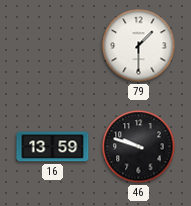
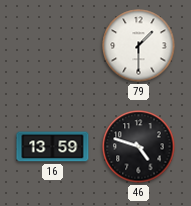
46: 9:48 -> 4:48 (139, 147)
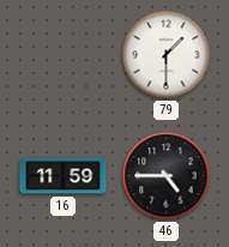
16: 13:59 -> 11:59 (64, 176)
46: 4:48 -> 4:45 (167, 176)
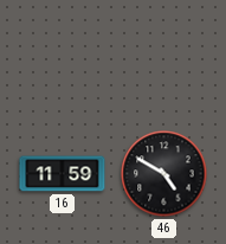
79: 1:30 -> none (167, 55)
46: 4:45 -> 4:50 (164, 174)
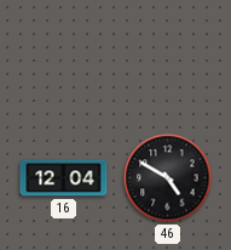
16: 11:59 -> 12:04 (64, 178)
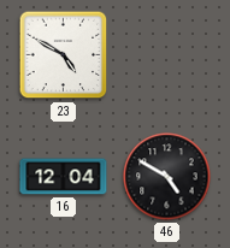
23: none -> 4:50 (64, 55)
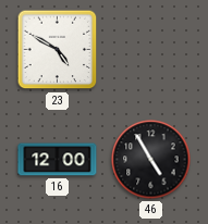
16: 12:04 -> 12:00 (58, 160)
46: 4:50 -> 4:55 (151, 160)
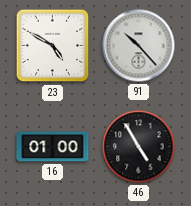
91: none -> 10:23 (139, 46)
16: 12:00 -> 01:00 (53, 147)
